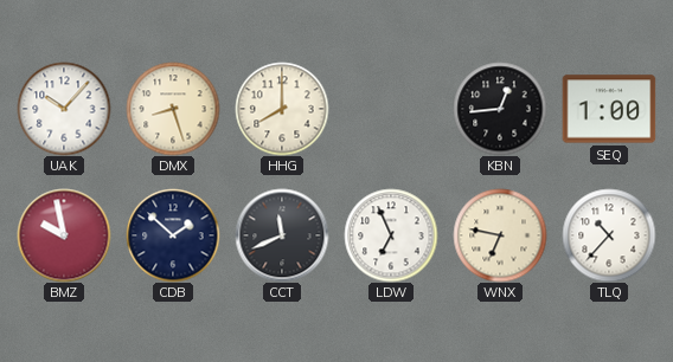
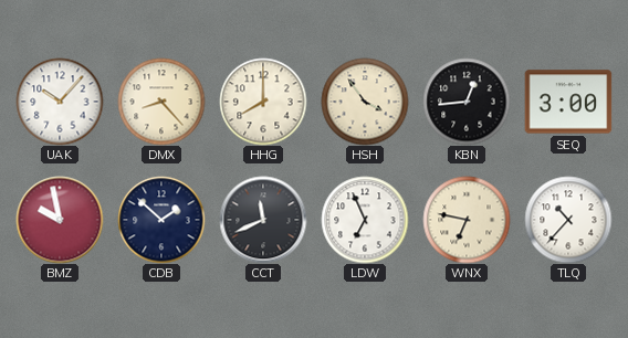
DMX: 8:27 -> 8:23 (161, 102)
HSH: none -> 3:54 (365, 102)
SEQ: 1:00 -> 3:00 (568, 102)
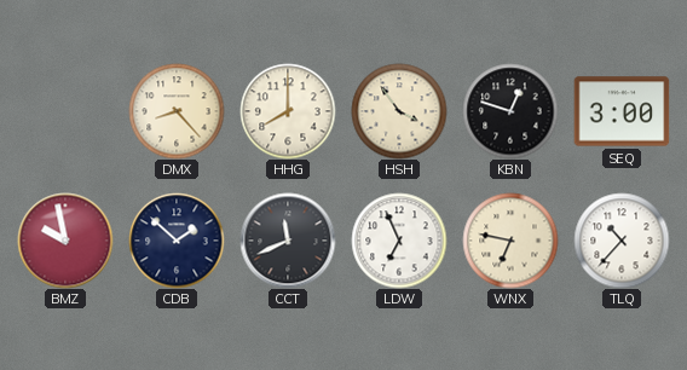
UAK: 10:07 -> none (60, 102)
KBN: 12:44 -> 12:48 (510, 111)
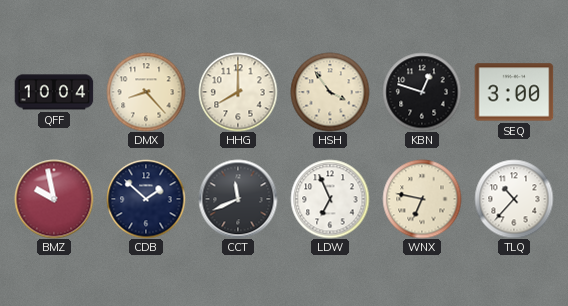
QFF: none -> 10:04 (54, 92)
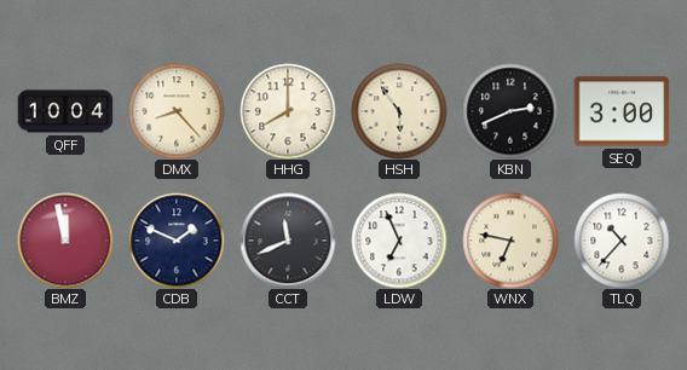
HSH: 3:54 -> 5:54 (399, 111)
KBN: 12:48 -> 2:41 (510, 111)
BMZ: 9:58 -> 11:58 (65, 241)
CDB: 1:52 -> 1:49 (177, 241)
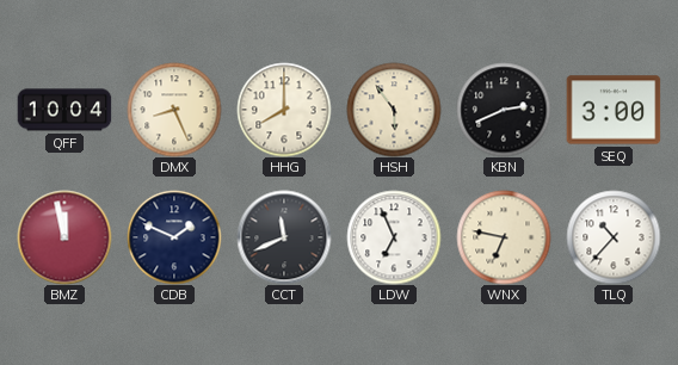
DMX: 8:23 -> 8:26 (174, 110)
